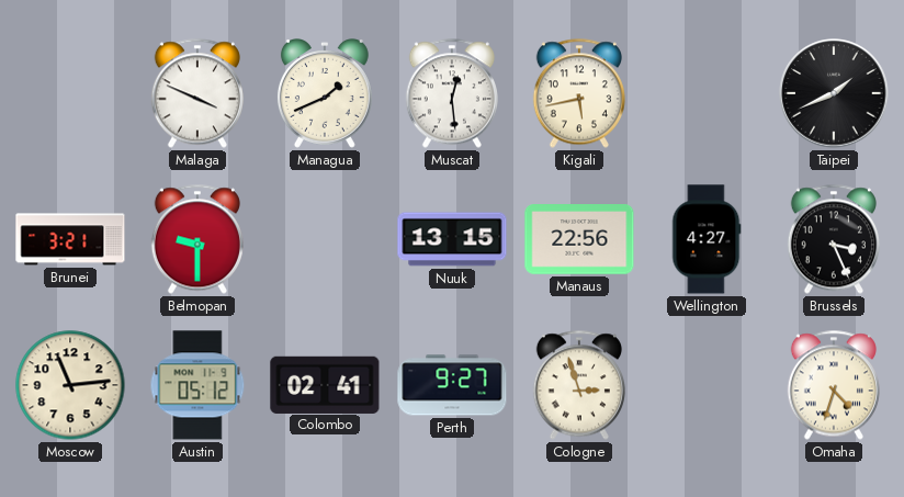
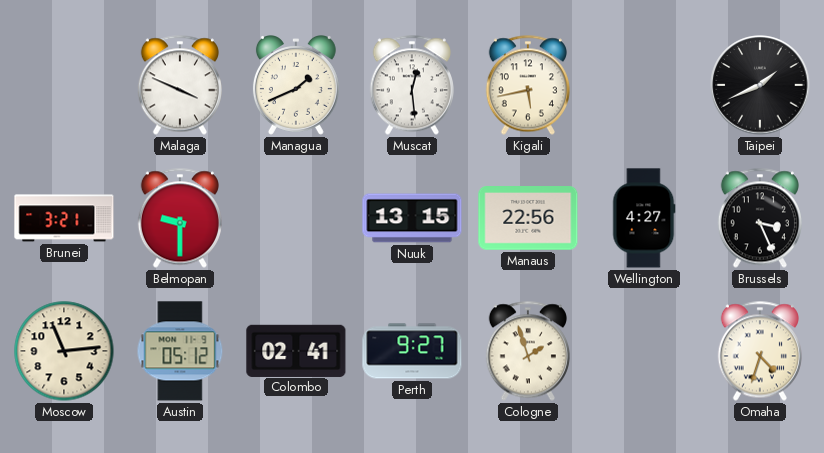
Cologne: 2:57 -> 1:57 (528, 351)
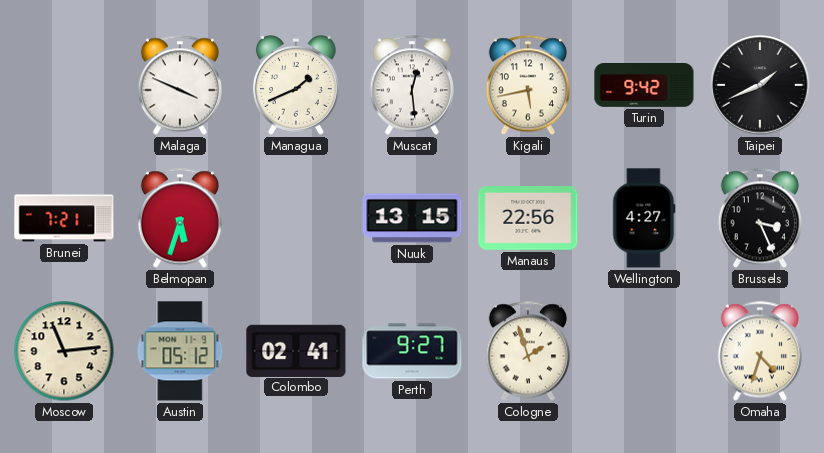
Turin: none -> 9:42 (644, 86)
Brunei: 3:21 -> 7:21 (64, 218)
Belmopan: 9:30 -> 5:33 (180, 218)
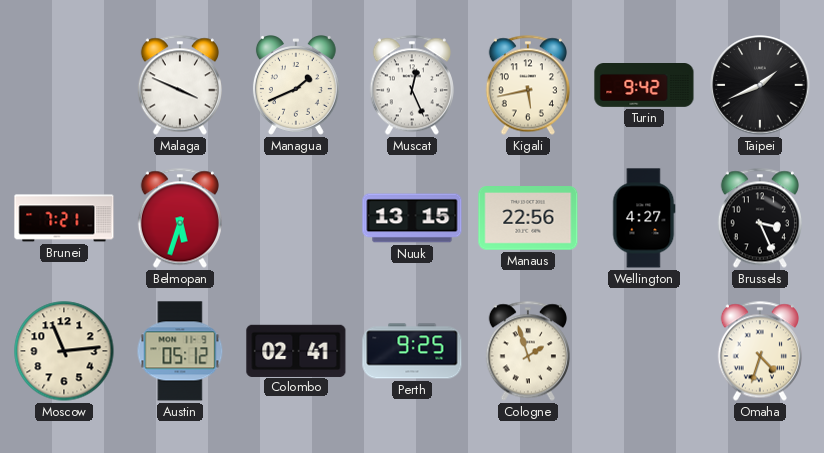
Muscat: 12:29 -> 12:26 (412, 85)
Perth: 9:27 -> 9:25 (412, 351)
